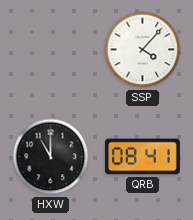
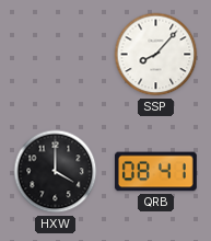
SSP: 4:07 -> 8:07 (156, 55)
HXW: 11:00 -> 4:00 (56, 172)
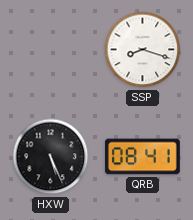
SSP: 8:07 -> 8:18 (143, 50)
HXW: 4:00 -> 5:26 (51, 157)
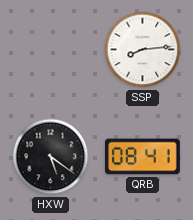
SSP: 8:18 -> 8:14 (143, 50)
HXW: 5:26 -> 5:21 (51, 157)
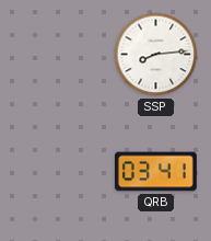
HXW: 5:21 -> none (51, 157)
QRB: 08:41 -> 03:41 (155, 172)
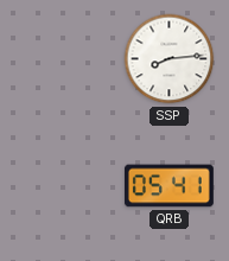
QRB: 03:41 -> 05:41 (168, 186)
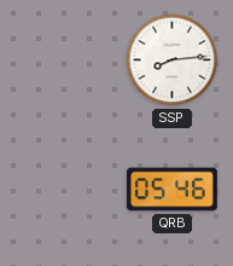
QRB: 05:41 -> 05:46 (171, 190)
